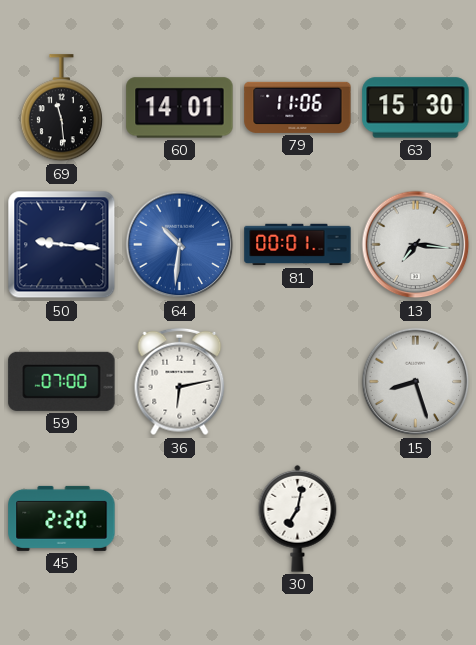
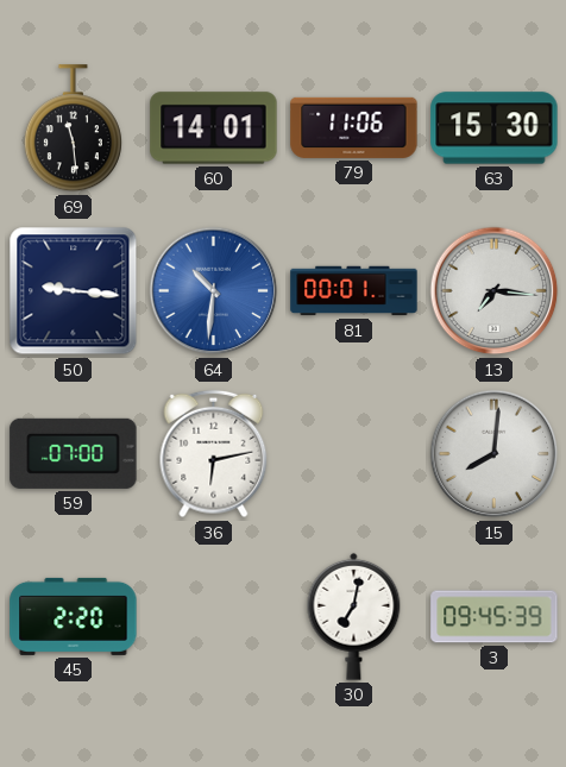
15: 8:27 -> 8:01 (495, 454)
3: none -> 09:45 (495, 617)
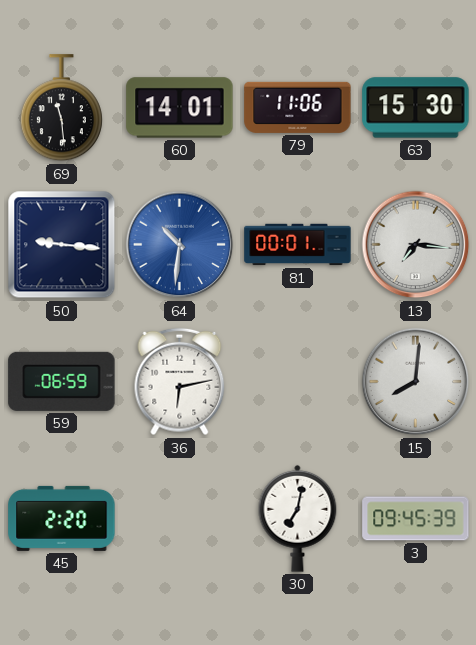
59: 07:00 -> 06:59 (62, 381)
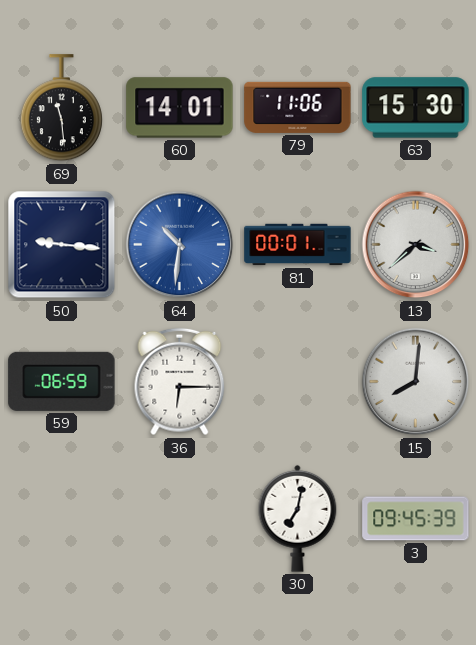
13: 7:16 -> 3:38 (416, 245)
36: 6:13 -> 6:15 (180, 382)
45: 2:20 -> none (62, 518)
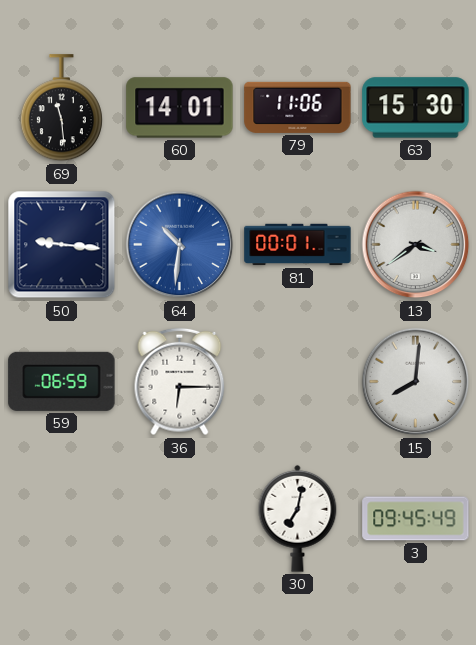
13: 3:38 -> 3:39 (416, 245)
3: 09:45:39 -> 09:45:49 (416, 519)
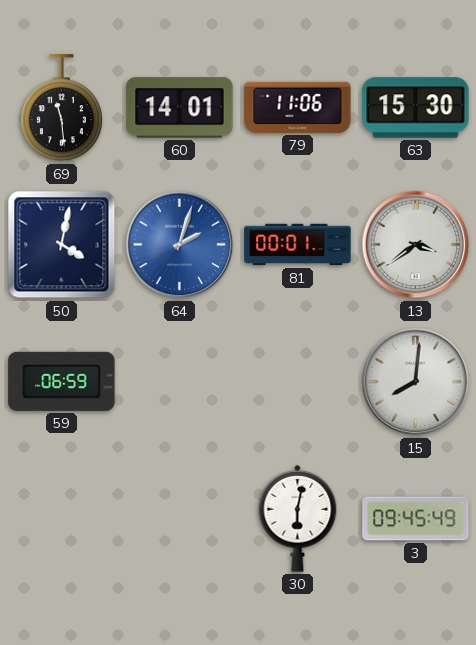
50: 9:16 -> 4:02 (62, 245)
64: 10:31 -> 2:03 (180, 245)
36: 6:15 -> none (180, 382)
30: 7:02 -> 6:02 (298, 518)
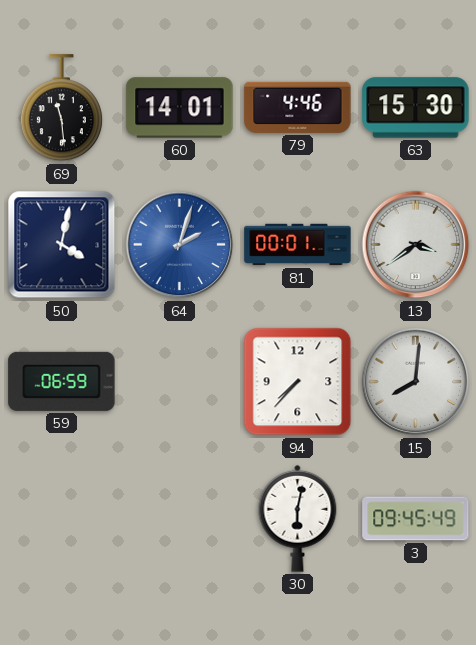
79: 11:06 -> 4:46 (298, 107)
94: none -> 7:37 (298, 382)
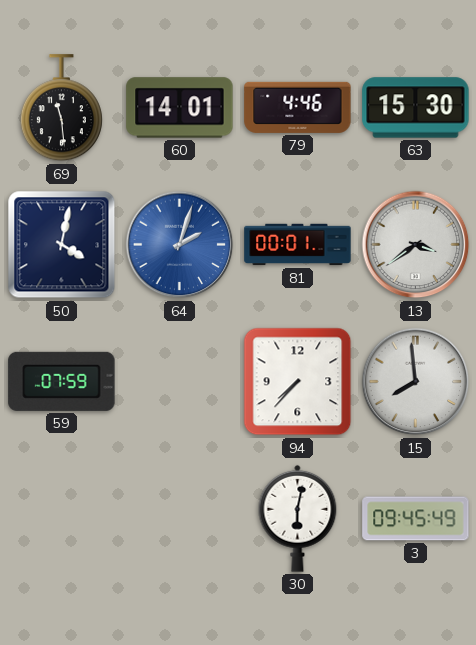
59: 06:59 -> 07:59 (62, 381)
15: 8:01 -> 7:59 (416, 382)
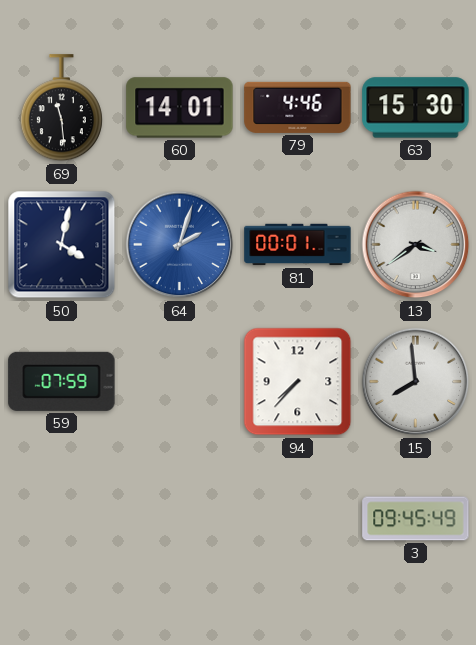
30: 6:02 -> none (298, 518)
